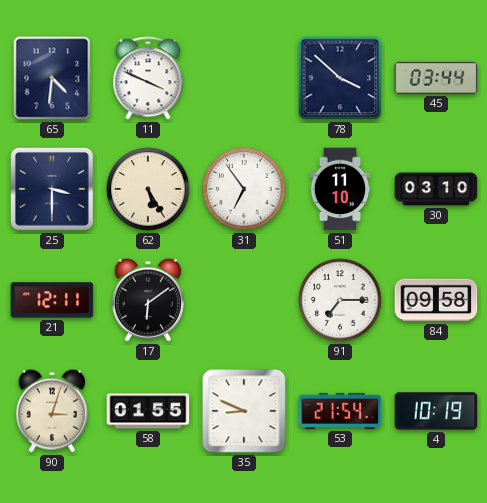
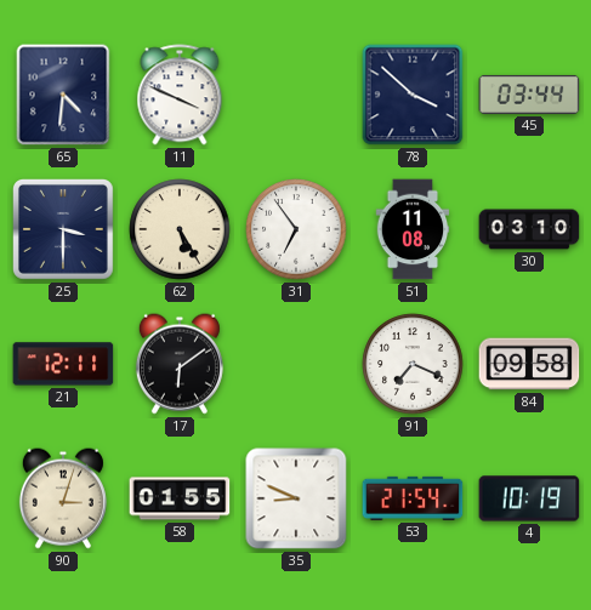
51: 11:10 -> 11:08 (413, 229)
91: 7:15 -> 7:19 (413, 364)
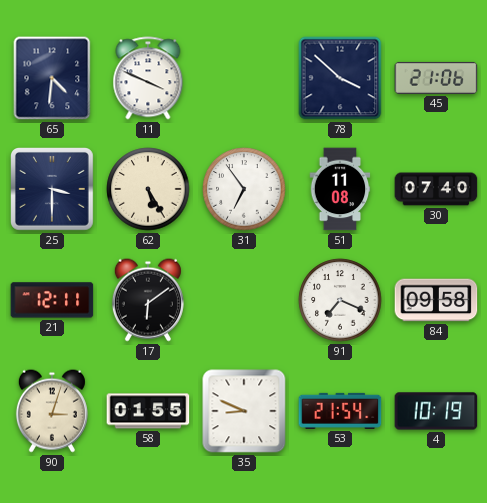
45: 03:44 -> 21:06 (436, 78)
30: 03:10 -> 07:40 (436, 189)
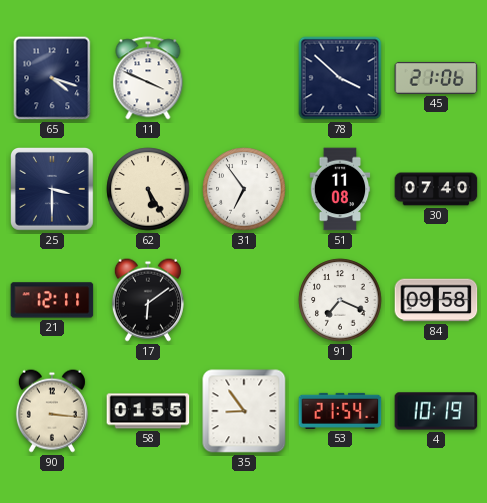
65: 4:31 -> 4:18 (52, 78)
90: 3:03 -> 3:16 (52, 411)
35: 8:49 -> 8:54 (244, 411)
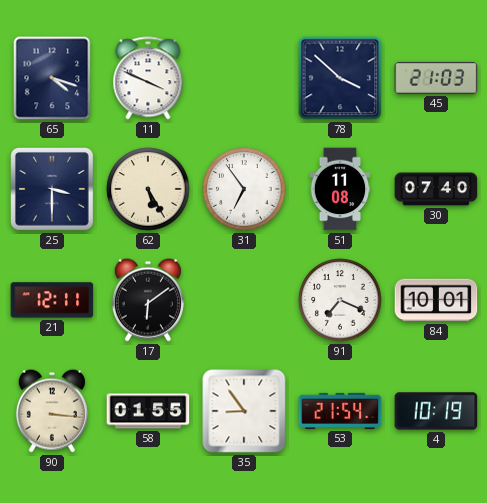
45: 21:06 -> 21:03 (436, 78)
84: 09:58 -> 10:01 (436, 300)
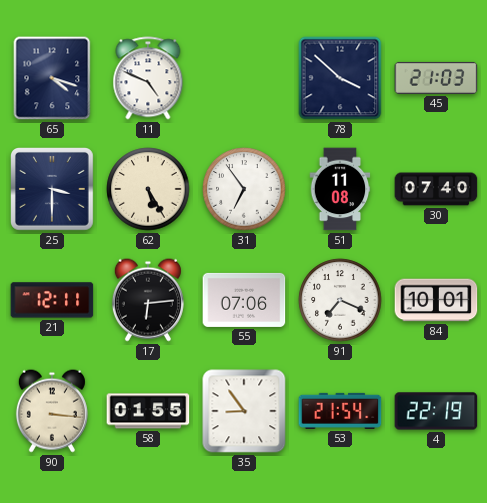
11: 3:49 -> 4:49 (148, 78)
17: 6:09 -> 6:14 (148, 300)
55: none -> 07:06 (244, 300)
4: 10:19 -> 22:19 (436, 411)
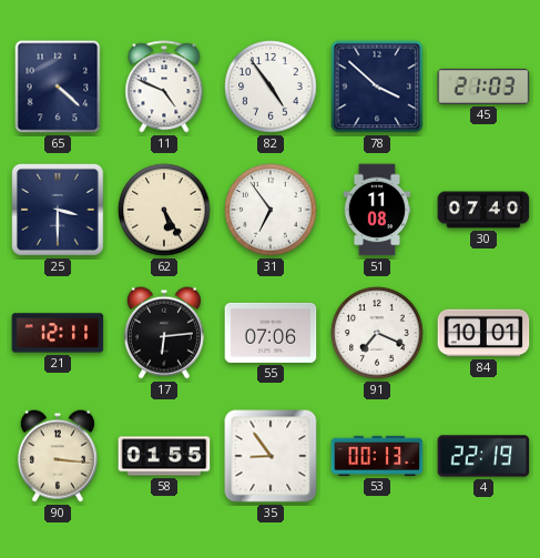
65: 4:18 -> 4:22 (58, 87)
82: none -> 4:54 (271, 87)
53: 21:54 -> 00:13 (377, 456)
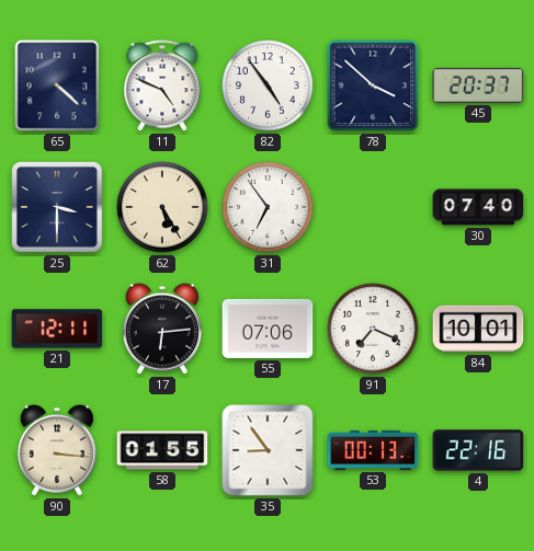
45: 21:03 -> 20:37 (478, 85)
51: 11:08 -> none (377, 210)
4: 22:19 -> 22:16 (478, 450)
